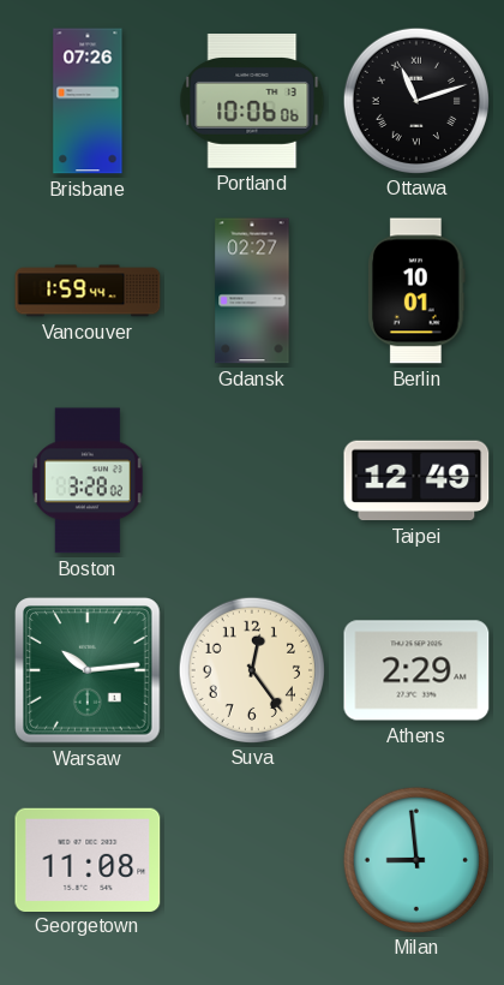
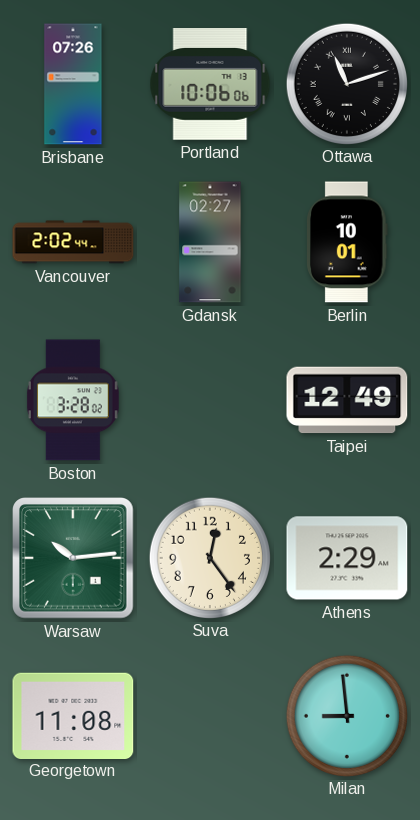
Vancouver: 1:59 -> 2:02 (73, 242)
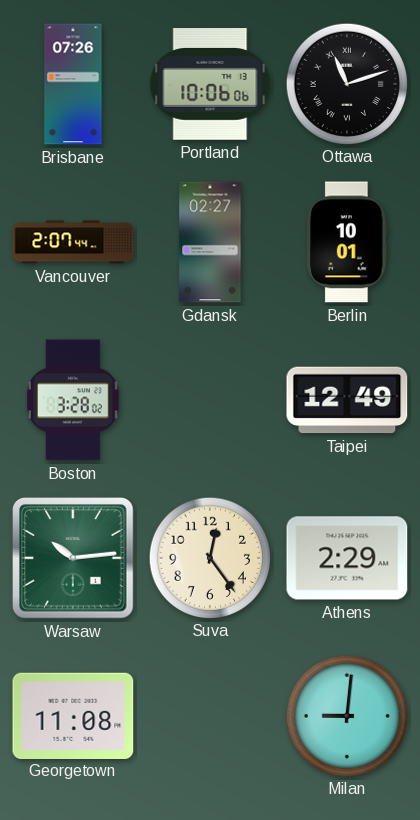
Vancouver: 2:02 -> 2:07 (73, 242)
Milan: 8:59 -> 9:01 (346, 715)
